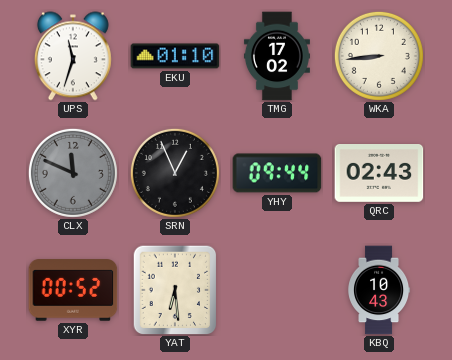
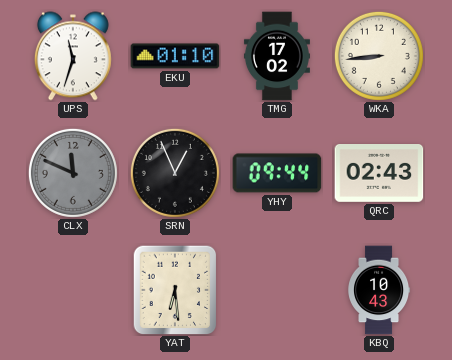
XYR: 00:52 -> none (73, 290)
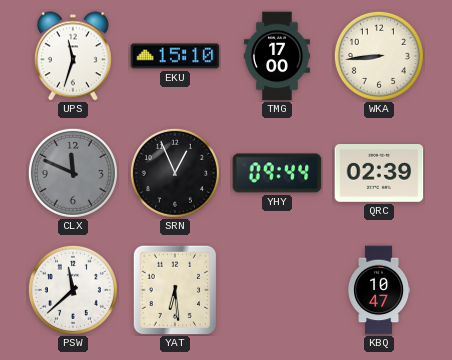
EKU: 01:10 -> 15:10 (175, 56)
TMG: 17:02 -> 17:00 (277, 56)
QRC: 02:43 -> 02:39 (379, 174)
PSW: none -> 11:38 (73, 290)
KBQ: 10:43 -> 10:47 (380, 290)
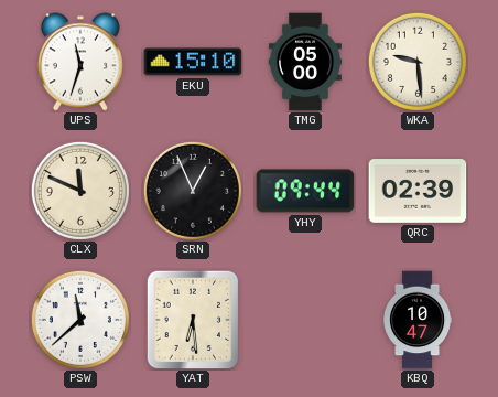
TMG: 17:00 -> 05:00 (305, 62)
WKA: 8:44 -> 9:29 (418, 62)
CLX dial: grey -> cream (80, 191)
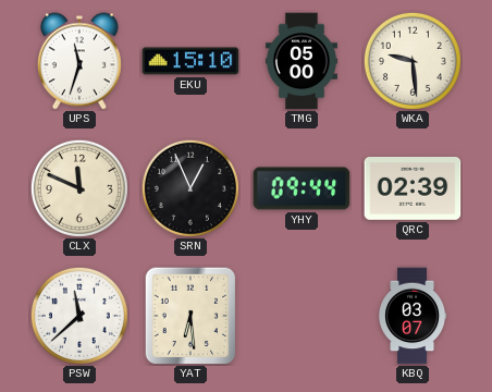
KBQ: 10:47 -> 03:07 (414, 316)
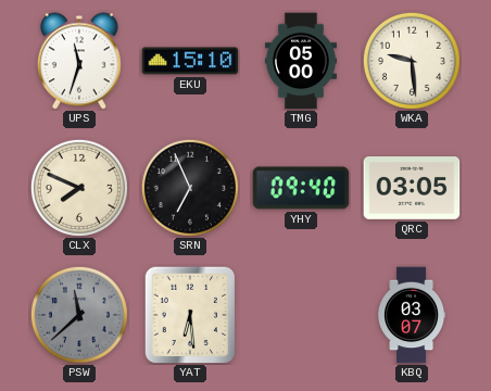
CLX: 11:49 -> 7:49 (79, 188)
SRN: 12:56 -> 6:56 (190, 188)
YHY: 09:44 -> 09:40 (301, 188)
QRC: 02:39 -> 03:05 (412, 189)
PSW dial: white -> grey (79, 315)
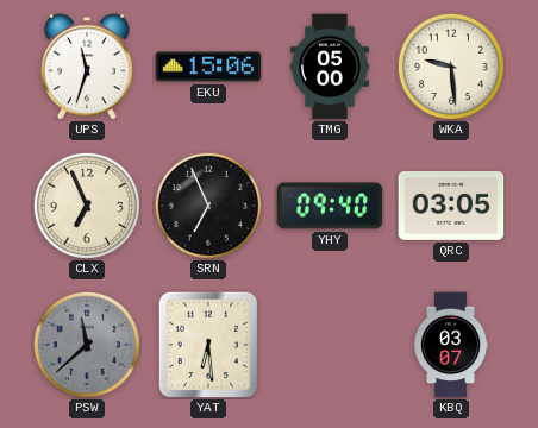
EKU: 15:10 -> 15:06 (208, 67)
CLX: 7:49 -> 6:56 (87, 206)
